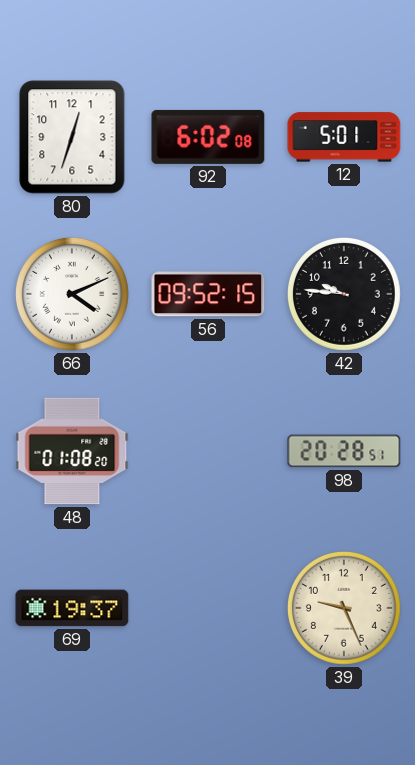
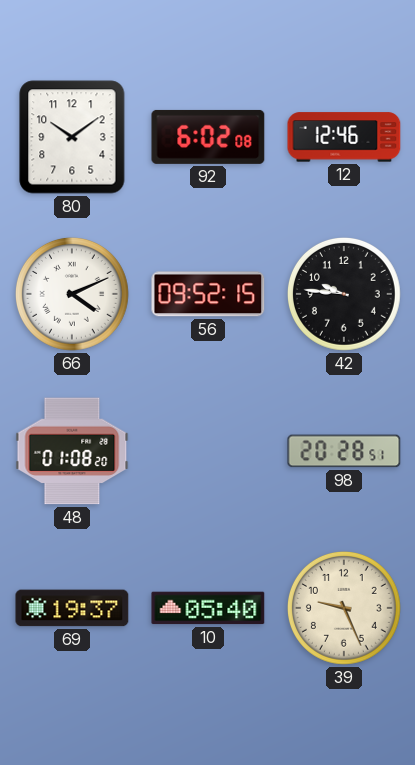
80: 12:33 -> 10:09 (72, 137)
12: 5:01 -> 12:46 (344, 137)
10: none -> 05:40 (208, 608)
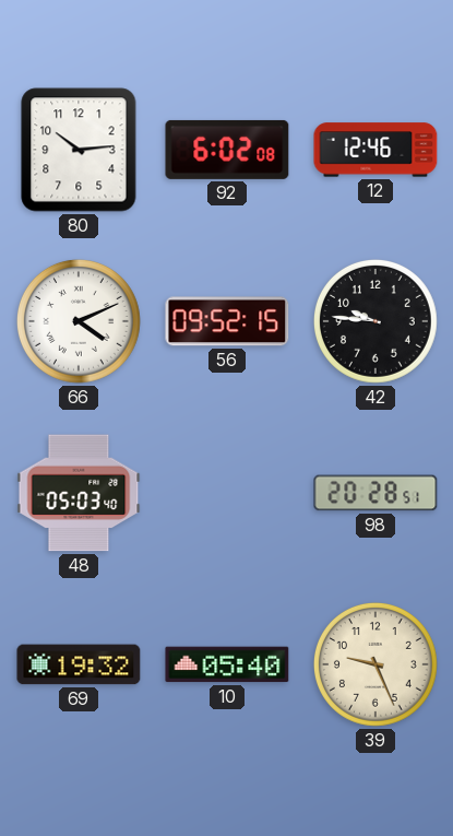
80: 10:09 -> 10:14 (79, 150)
48: 01:08 -> 05:03 (79, 493)
69: 19:37 -> 19:32 (79, 664)
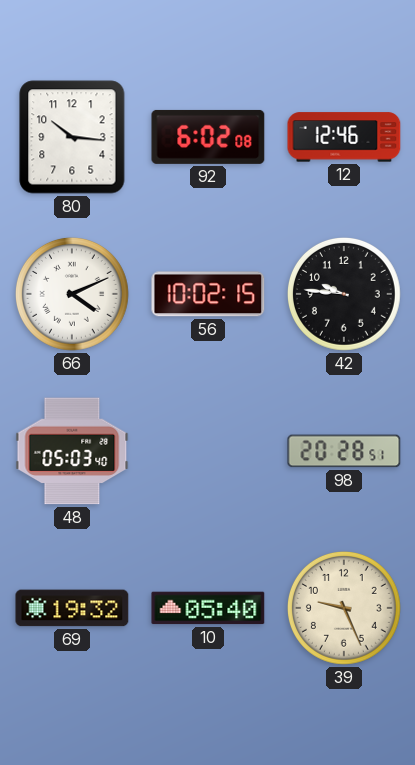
80: 10:14 -> 10:16 (72, 137)
56: 09:52 -> 10:02 (208, 294)
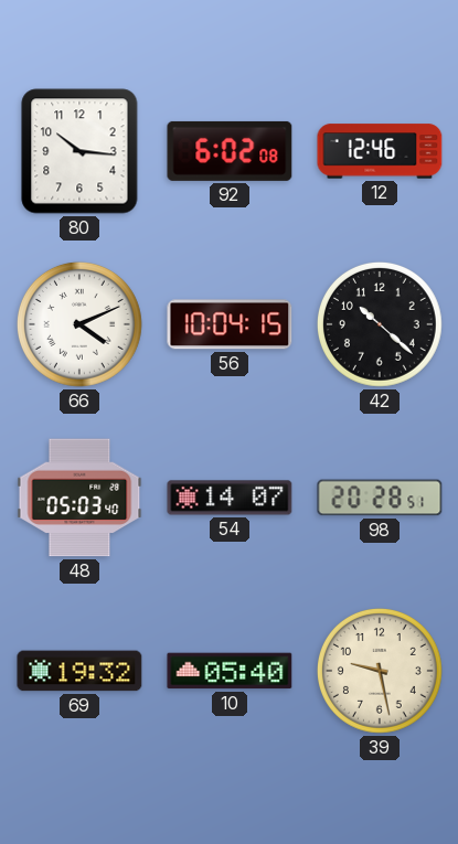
56: 10:02 -> 10:04 (230, 324)
42: 9:46 -> 10:22 (380, 324)
54: none -> 14:07 (230, 498)
39: 9:26 -> 9:28 (380, 671)
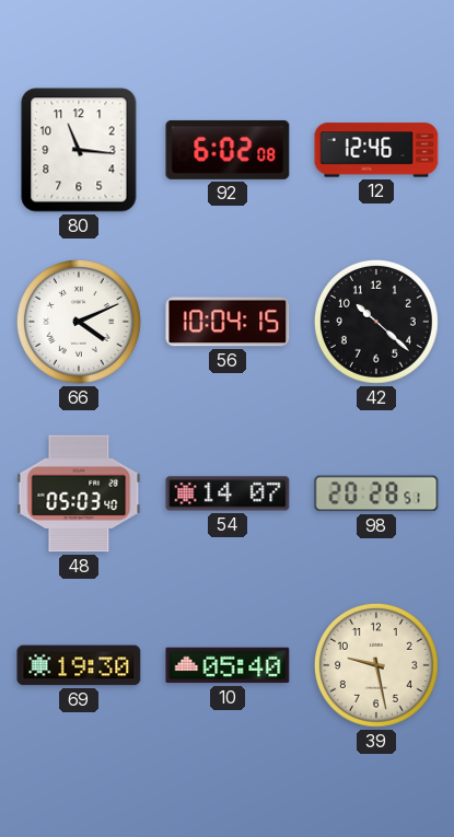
80: 10:16 -> 11:16 (79, 150)
69: 19:32 -> 19:30 (79, 665)
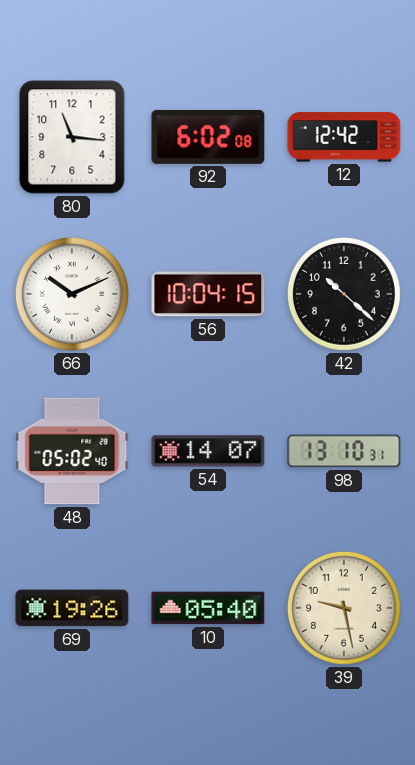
12: 12:46 -> 12:42 (344, 137)
66: 4:11 -> 10:11 (72, 294)
48: 05:03 -> 05:02 (72, 451)
98: 20:28 -> 13:10 (344, 451)
69: 19:30 -> 19:26 (72, 608)
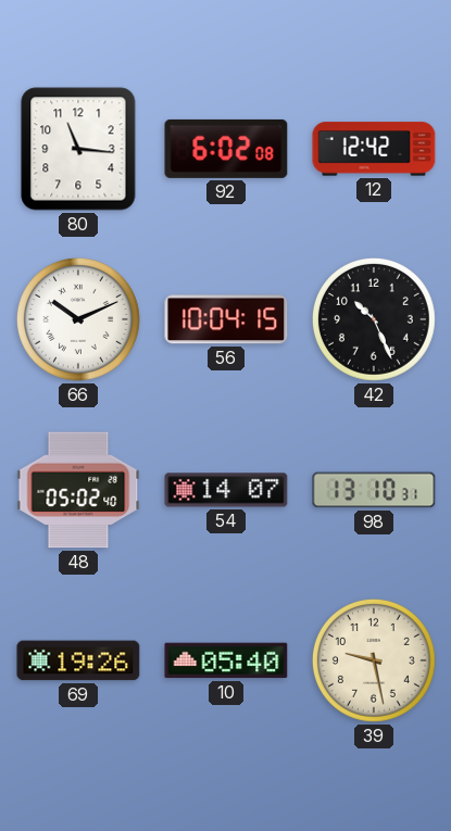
42: 10:22 -> 10:26 (374, 319)
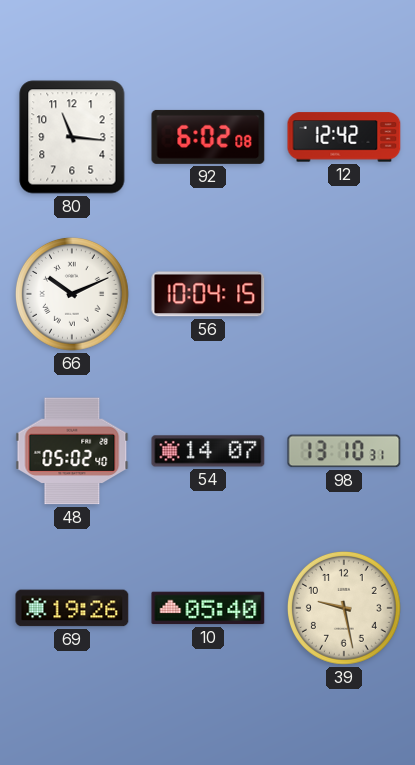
42: 10:26 -> none (374, 319)
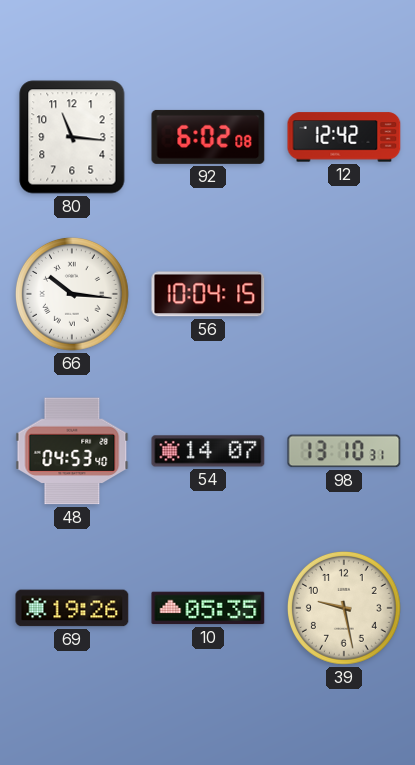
66: 10:11 -> 10:16 (72, 294)
48: 05:02 -> 04:53 (72, 451)
10: 05:40 -> 05:35 (208, 608)
